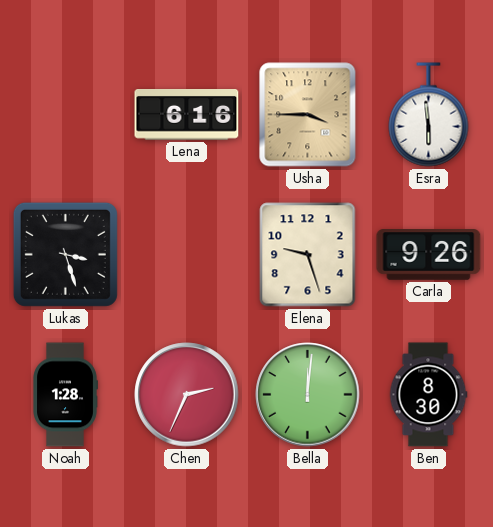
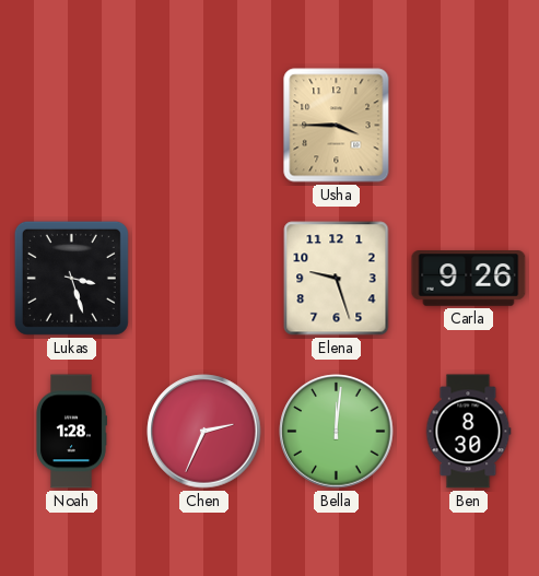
Lena: 6:16 -> none (187, 115)
Esra: 5:59 -> none (429, 115)
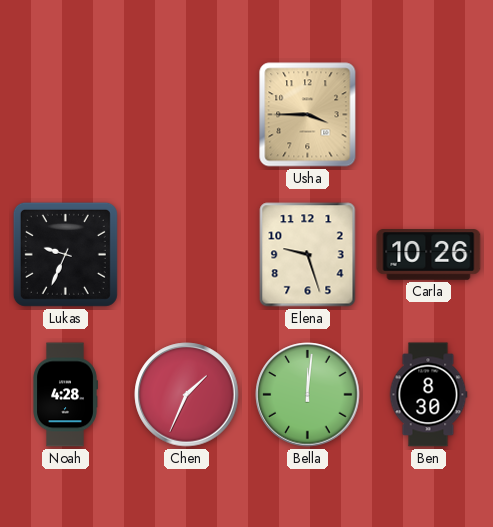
Lukas: 3:27 -> 9:34 (65, 254)
Carla: 9:26 -> 10:26 (429, 255)
Noah: 1:28 -> 4:28 (65, 395)
Chen: 2:34 -> 1:34 (187, 395)
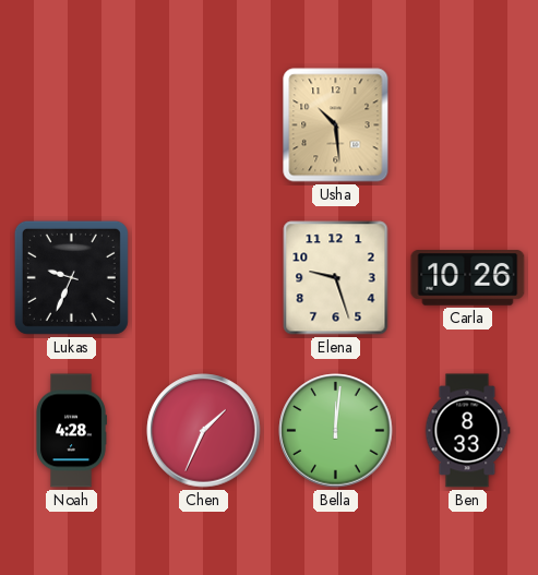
Usha: 3:45 -> 10:29 (336, 125)
Ben: 8:30 -> 8:33 (467, 431)
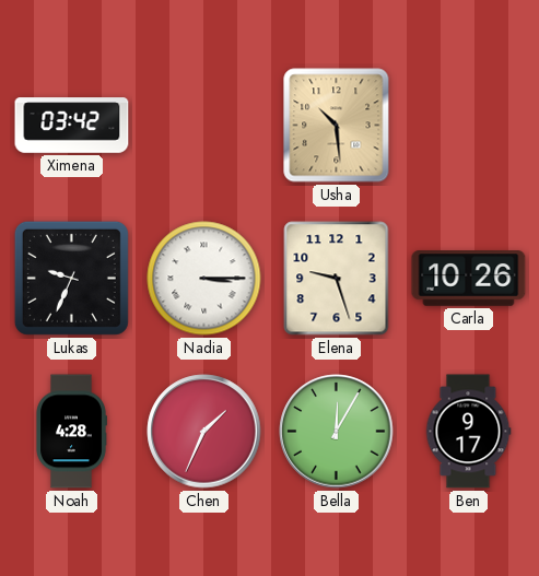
Ximena: none -> 03:42 (72, 126)
Nadia: none -> 3:15 (204, 279)
Bella: 12:01 -> 12:05 (337, 432)
Ben: 8:33 -> 9:17 (468, 432)
